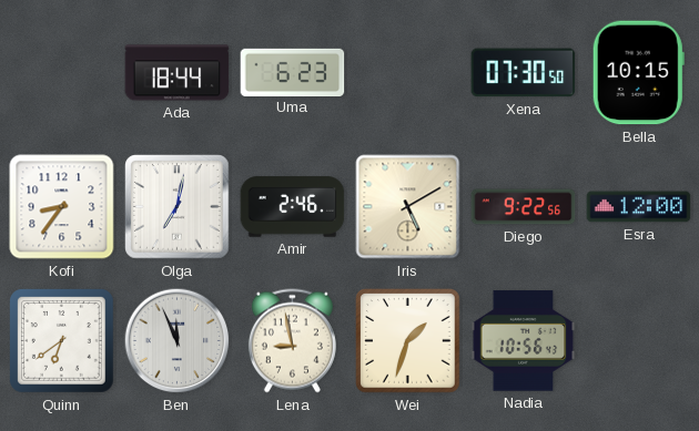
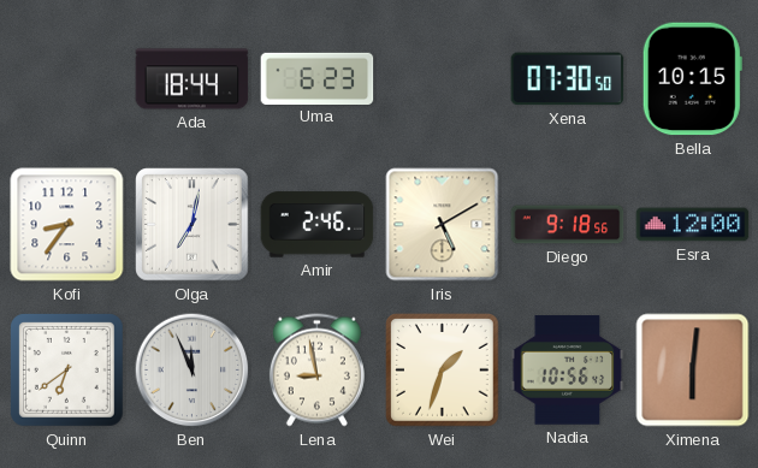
Diego: 9:22 -> 9:18 (568, 225)
Ximena: none -> 6:01 (693, 371)
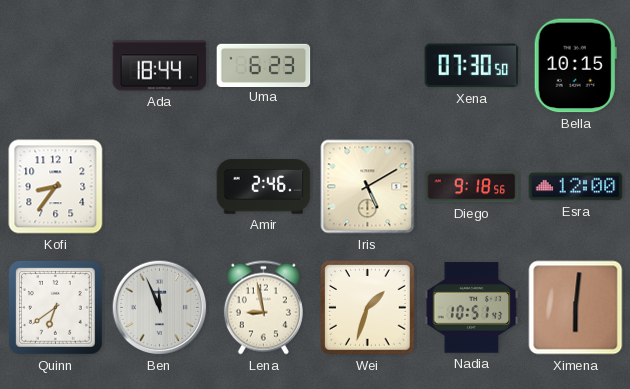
Olga: 7:02 -> none (193, 225)
Nadia: 10:56 -> 10:51 (472, 308)
